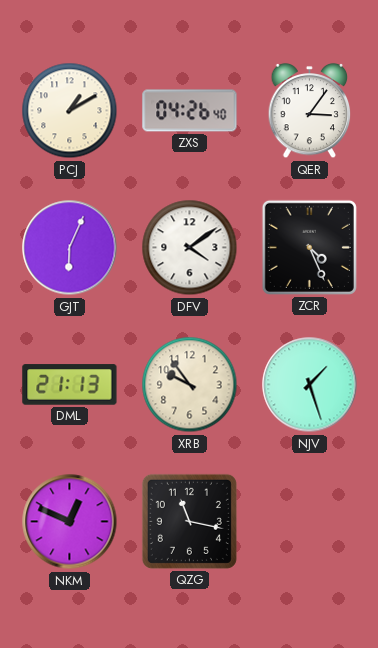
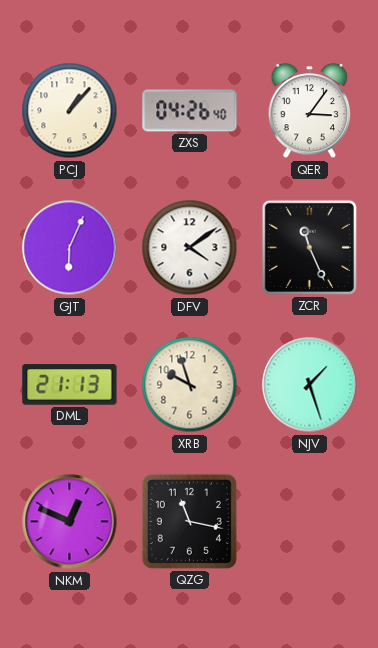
PCJ: 1:10 -> 1:07 (70, 111)
ZCR: 4:26 -> 11:26 (309, 247)
XRB: 9:54 -> 9:57 (190, 385)
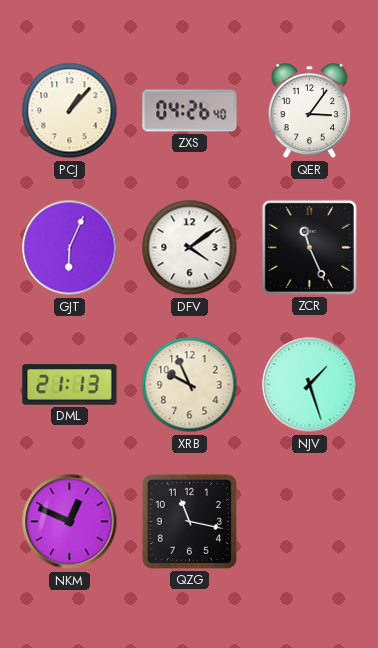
XRB: 9:57 -> 9:56 (190, 385)
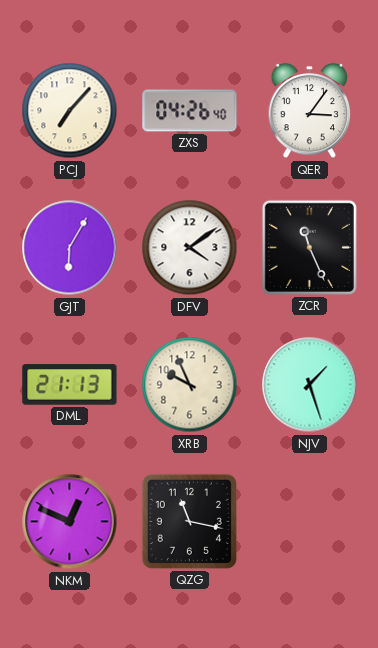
PCJ: 1:07 -> 7:07 (70, 111)
GJT: 6:04 -> 6:05 (70, 248)
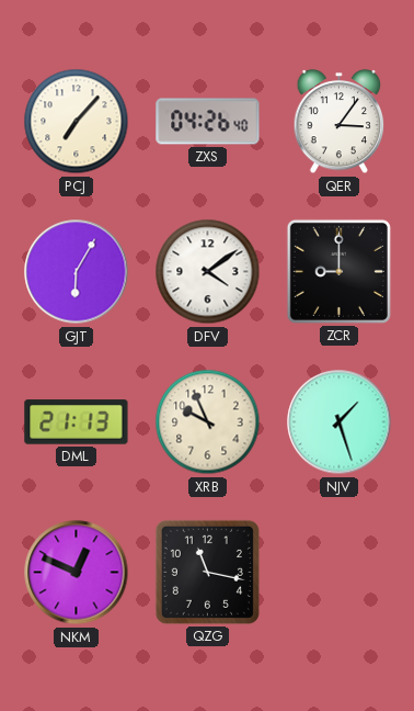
ZCR: 11:26 -> 9:00 (338, 271)
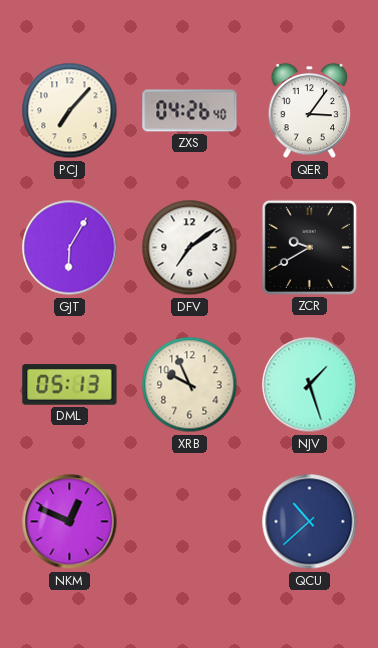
DFV: 4:09 -> 7:09 (190, 248)
ZCR: 9:00 -> 9:40 (309, 247)
DML: 21:13 -> 05:13 (70, 385)
QZG: 11:17 -> none (207, 572)
QCU: none -> 10:38 (310, 522)
